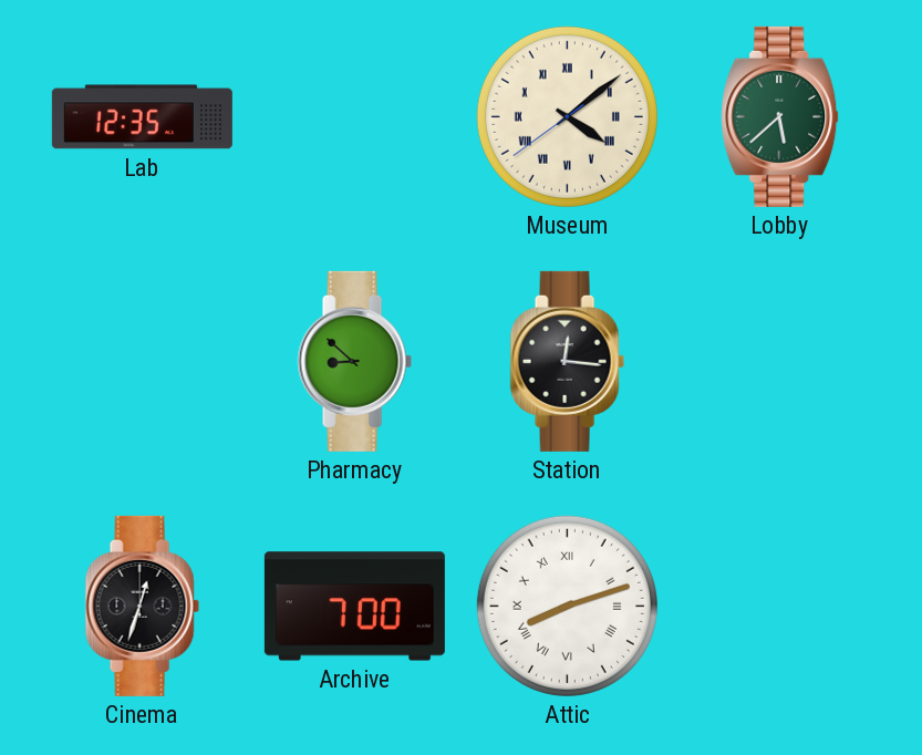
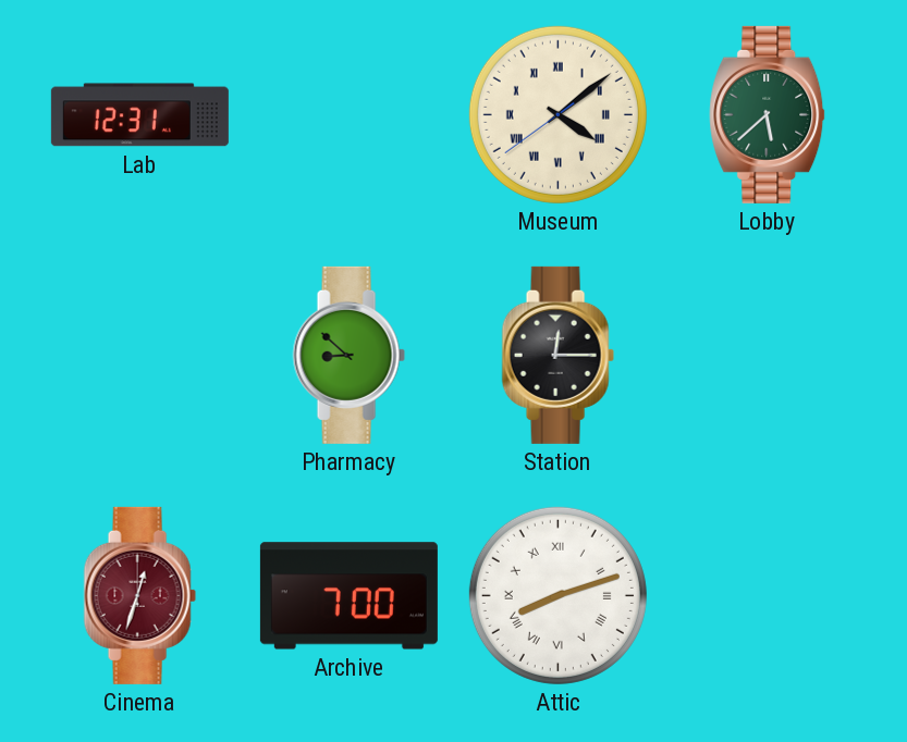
Lab: 12:35 -> 12:31 (139, 115)
Station: 12:16 -> 12:15 (557, 355)
Cinema dial: black -> burgundy (139, 595)
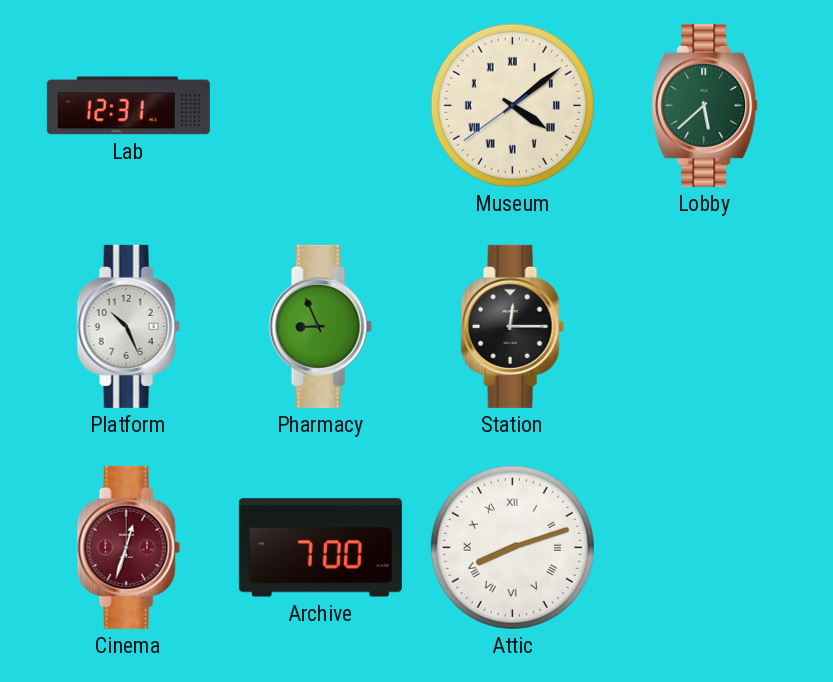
Platform: none -> 10:26 (128, 326)
Pharmacy: 8:52 -> 8:56 (320, 326)
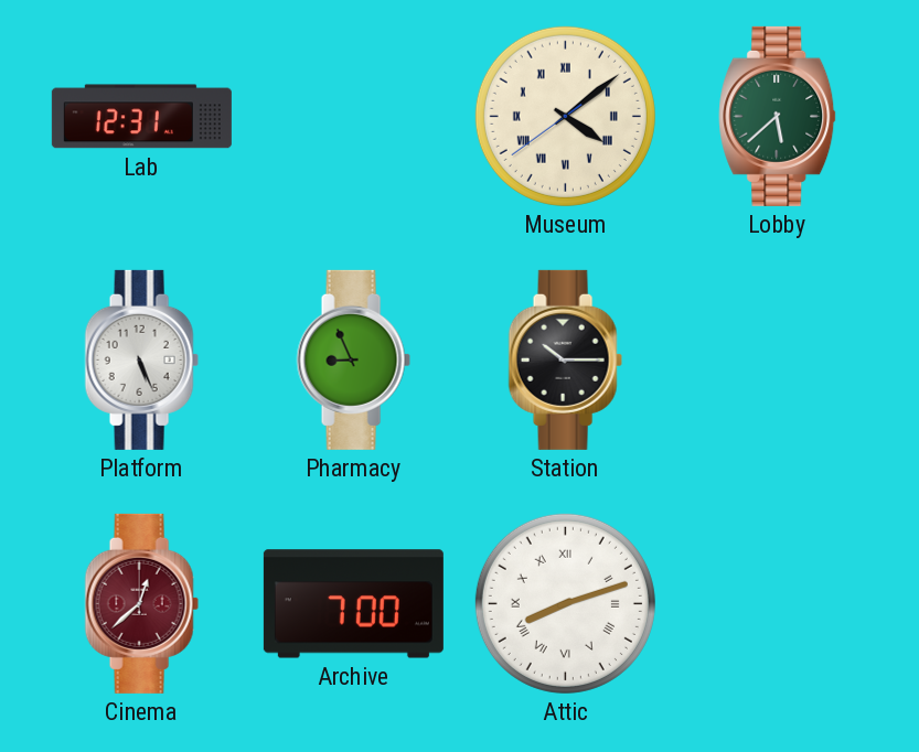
Platform: 10:26 -> 5:26 (141, 359)
Station: 12:15 -> 10:15 (565, 359)
Cinema: 12:33 -> 12:38 (141, 603)
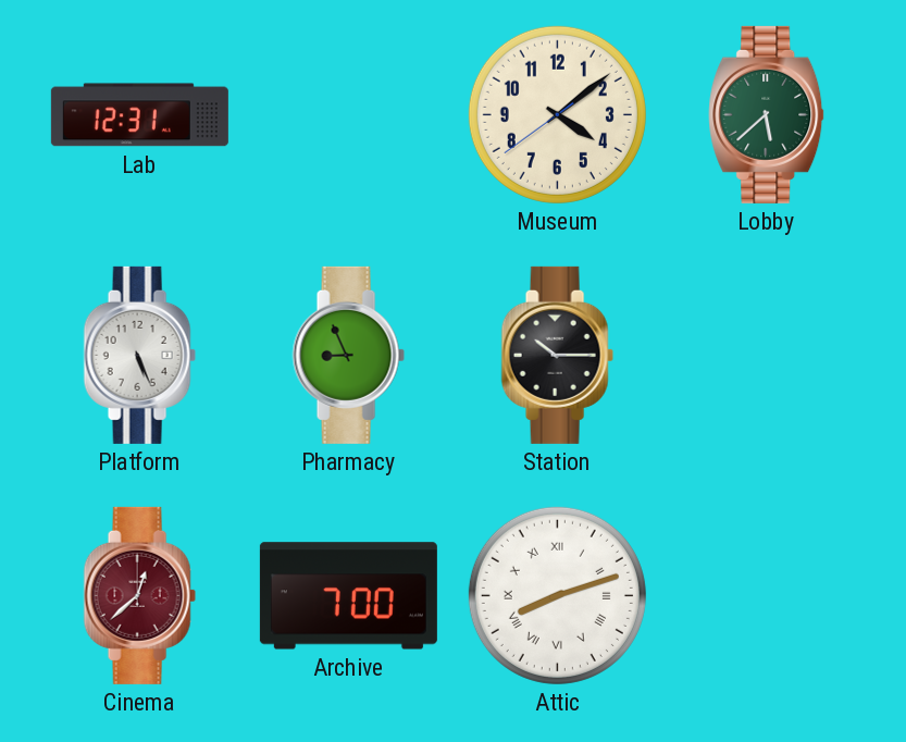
Museum numerals: Roman -> Arabic (557, 114)
